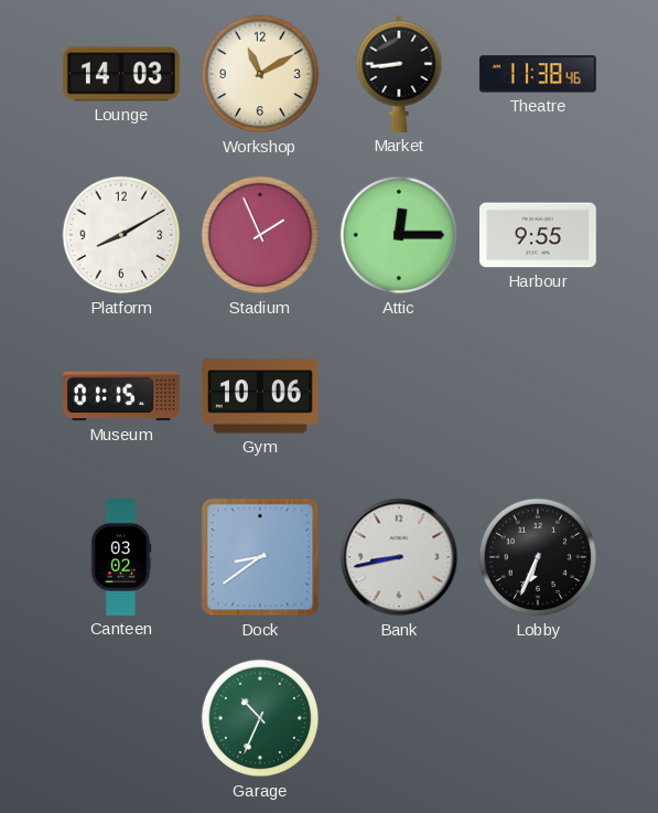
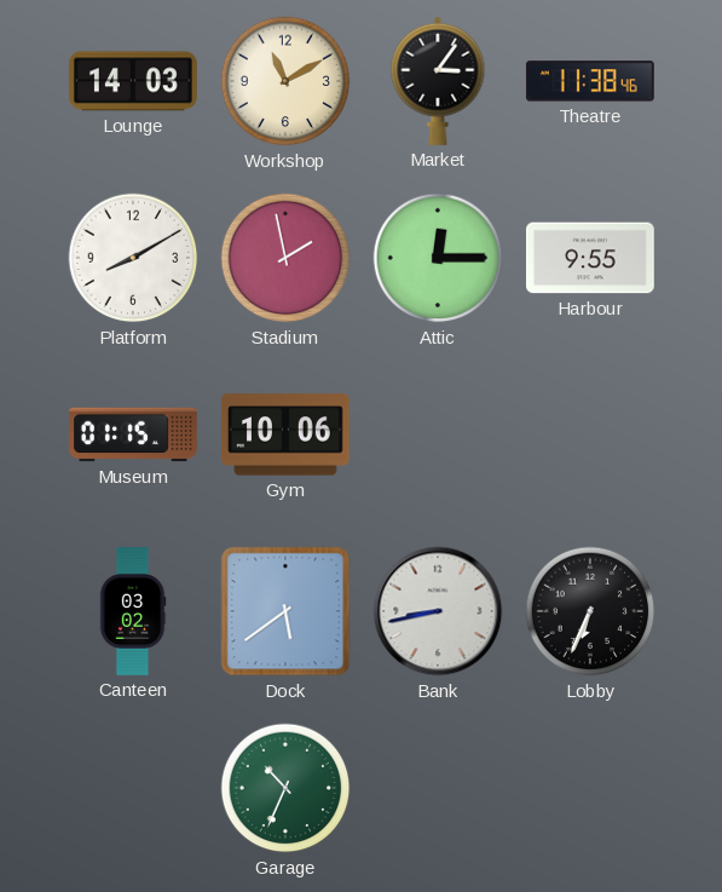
Market: 8:44 -> 3:06 (438, 81)
Stadium: 1:56 -> 1:58 (285, 258)
Dock: 8:39 -> 5:39 (285, 611)
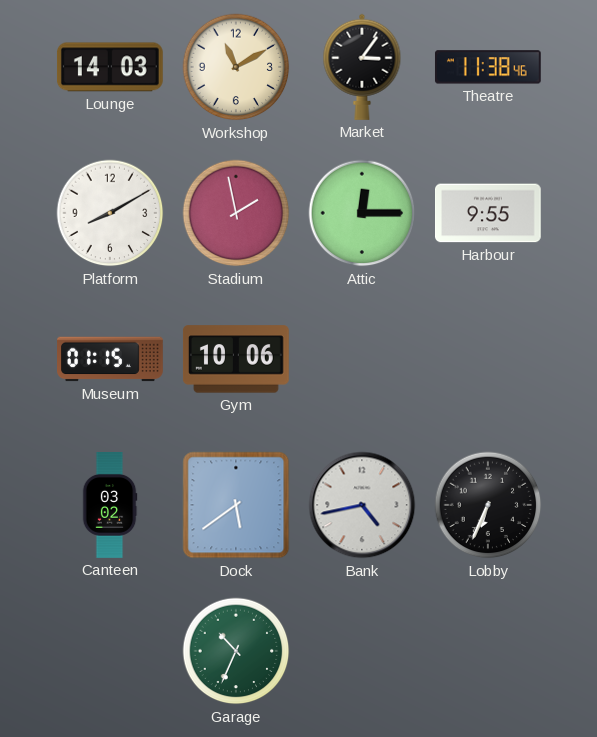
Bank: 8:43 -> 4:43 (362, 505)
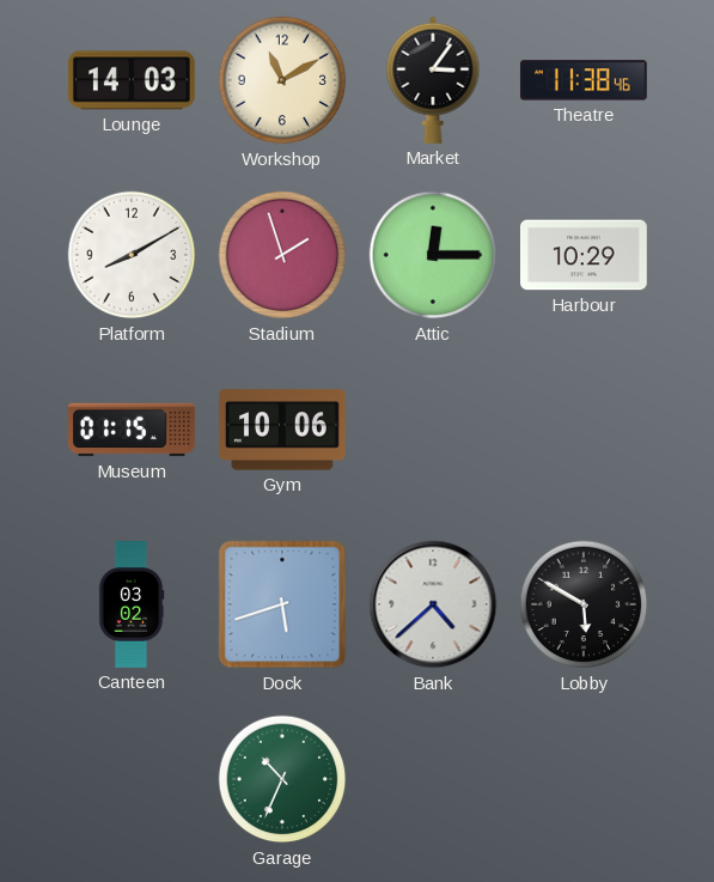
Stadium: 1:58 -> 1:57 (282, 255)
Harbour: 9:55 -> 10:29 (585, 255)
Dock: 5:39 -> 5:42 (282, 604)
Bank: 4:43 -> 4:38 (433, 604)
Lobby: 6:34 -> 5:50 (584, 604)
